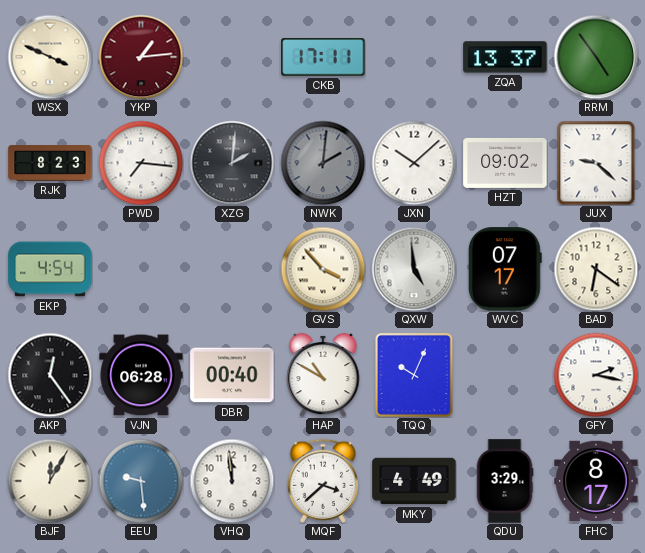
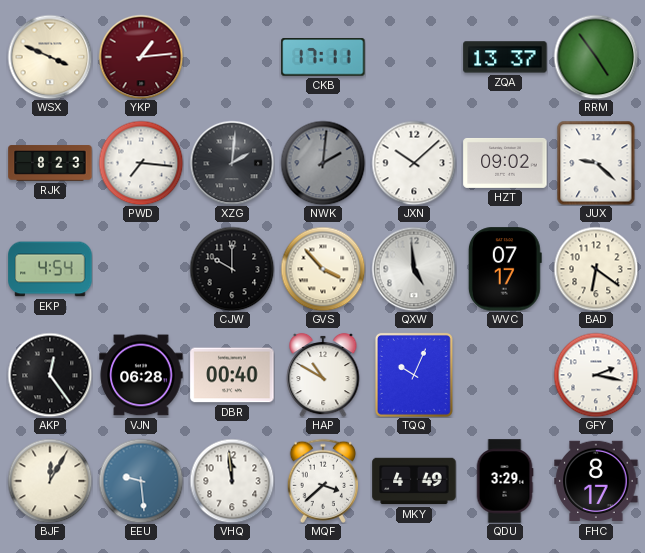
CJW: none -> 10:00 (232, 269)
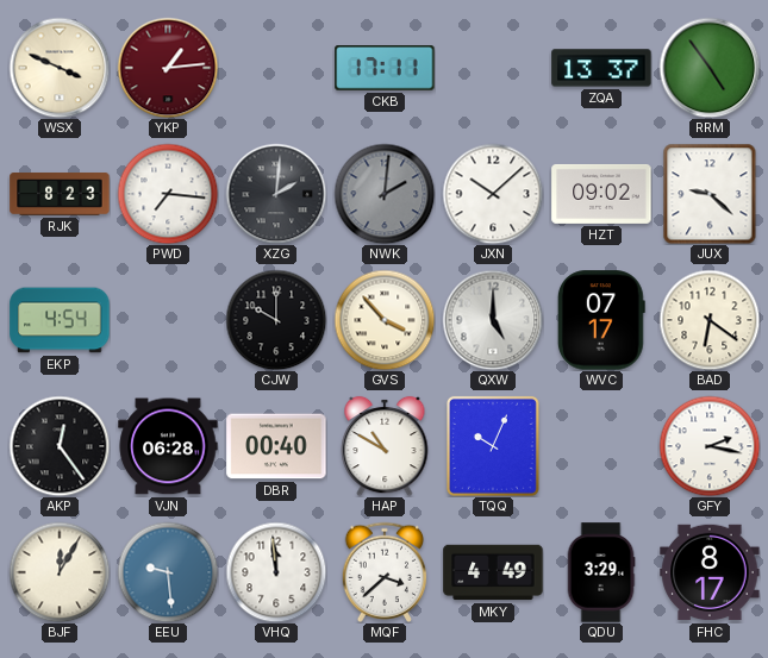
QXW: 4:59 -> 5:00 (493, 320)
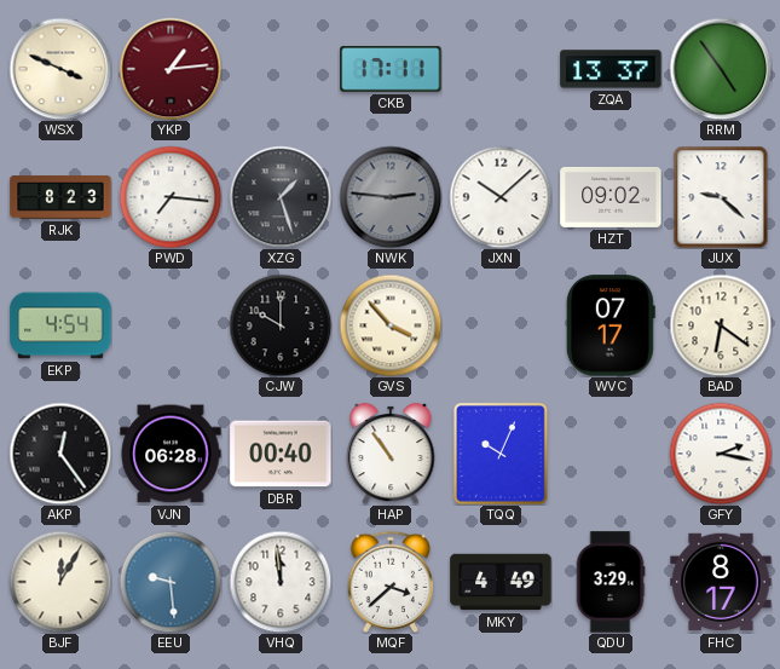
XZG: 2:01 -> 1:27 (281, 197)
NWK: 2:01 -> 2:46 (391, 197)
QXW: 5:00 -> none (493, 320)
HAP: 10:50 -> 10:54 (391, 454)
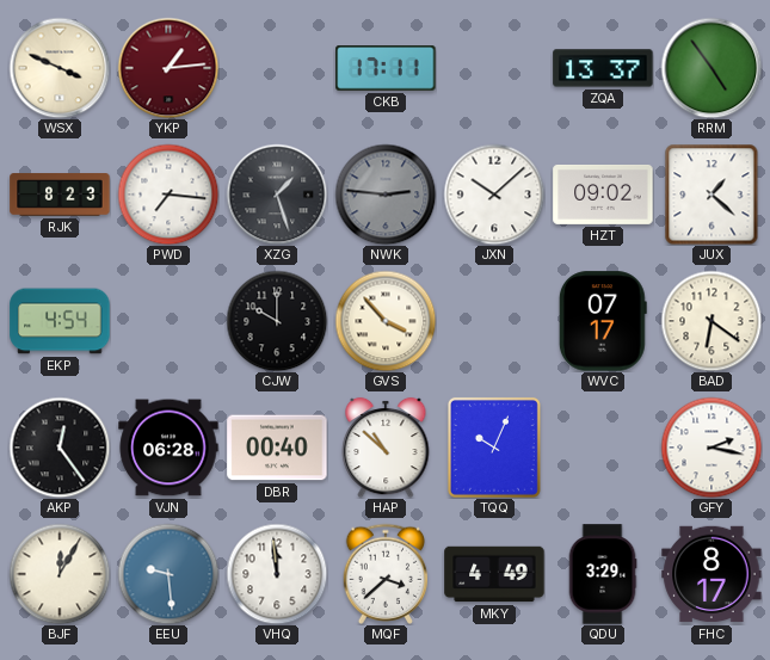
JUX: 9:22 -> 1:22 (712, 195)
HAP: 10:54 -> 10:52 (386, 448)
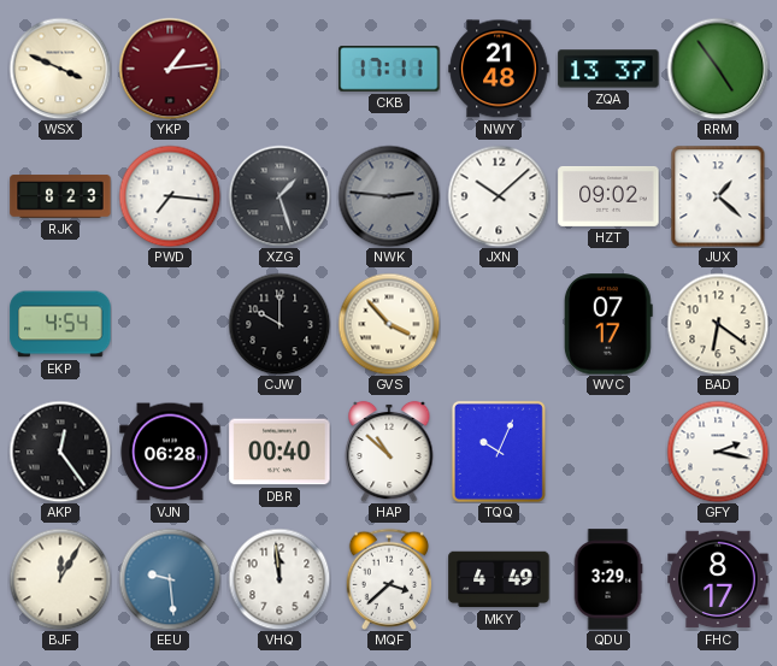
NWY: none -> 21:48 (499, 69)
